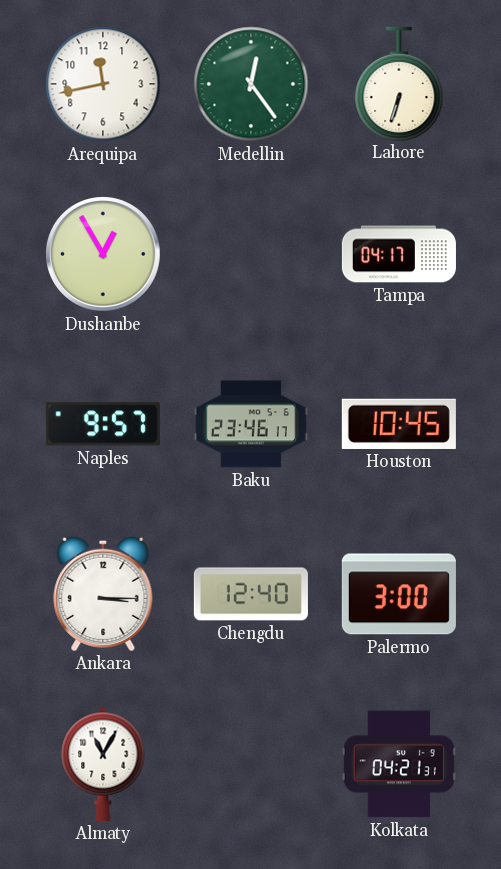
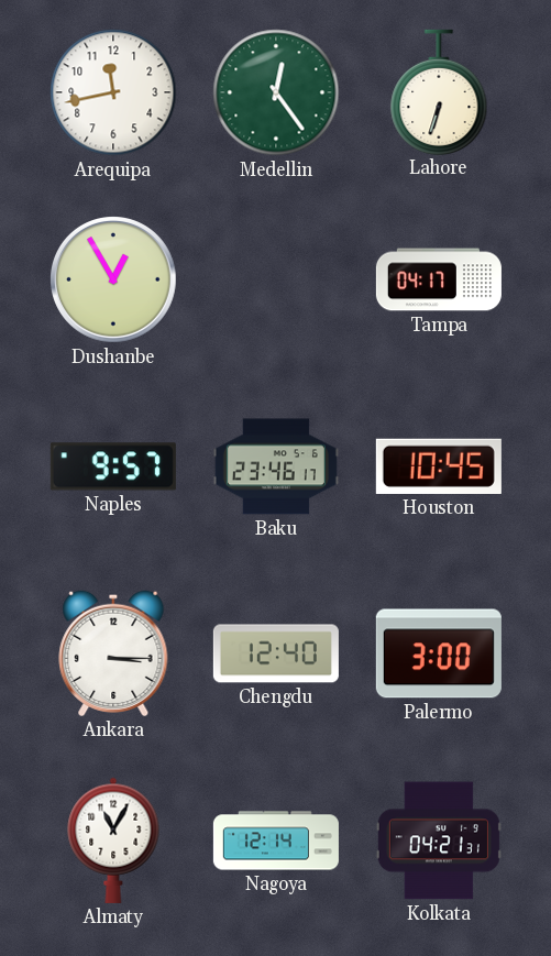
Nagoya: none -> 12:14 (276, 840)
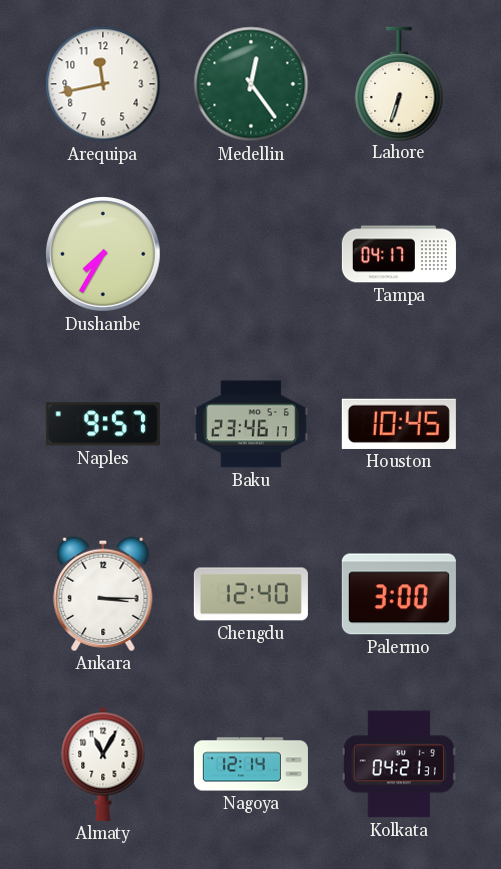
Dushanbe: 12:55 -> 7:35 (104, 255)
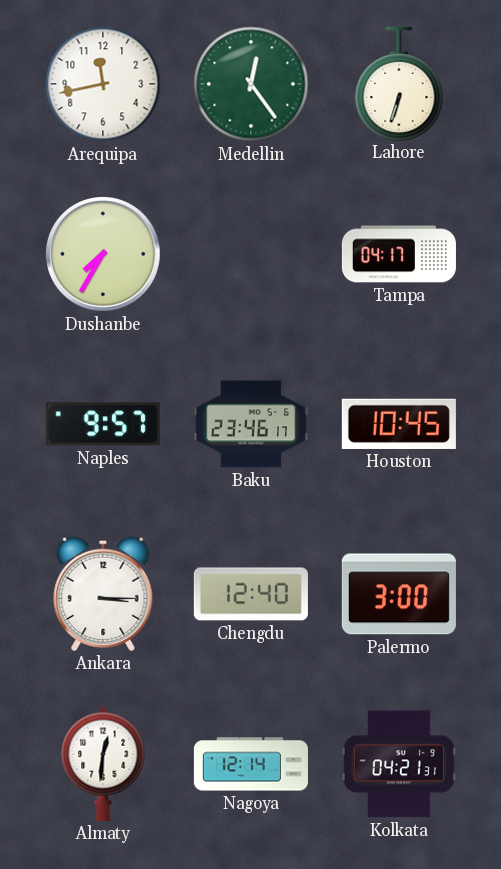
Almaty: 11:05 -> 12:31 (103, 764)
